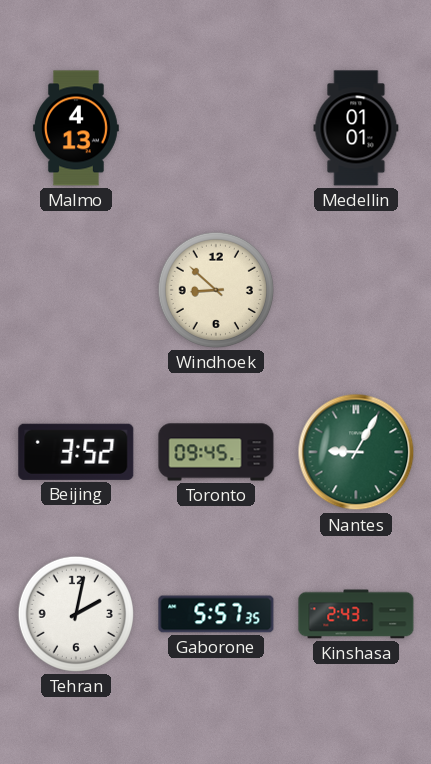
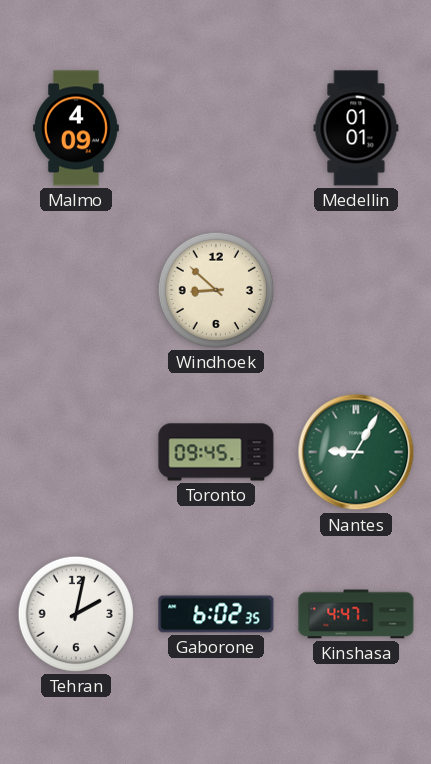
Malmo: 4:13 -> 4:09 (77, 128)
Beijing: 3:52 -> none (76, 452)
Gaborone: 5:57 -> 6:02 (216, 614)
Kinshasa: 2:43 -> 4:47 (356, 614)
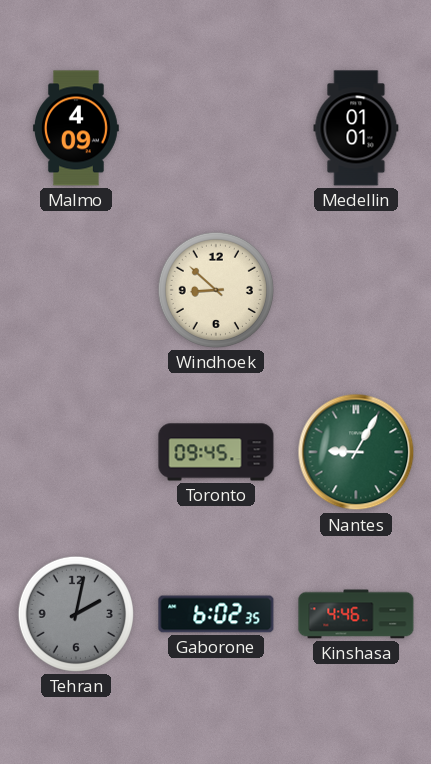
Tehran dial: white -> grey (76, 614)
Kinshasa: 4:47 -> 4:46 (356, 614)
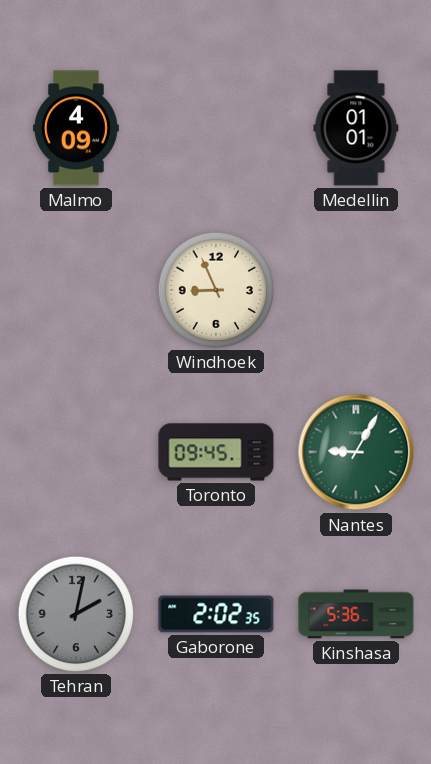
Windhoek: 8:52 -> 8:56 (216, 290)
Gaborone: 6:02 -> 2:02 (216, 614)
Kinshasa: 4:46 -> 5:36 (356, 614)
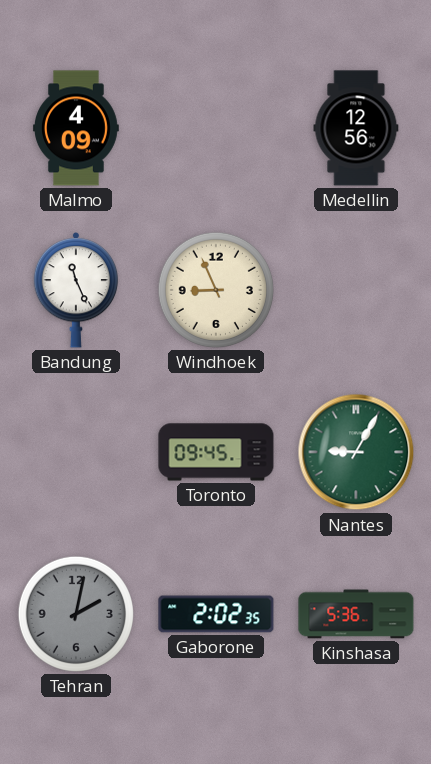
Medellin: 01:01 -> 12:56 (356, 128)
Bandung: none -> 11:26 (76, 291)
